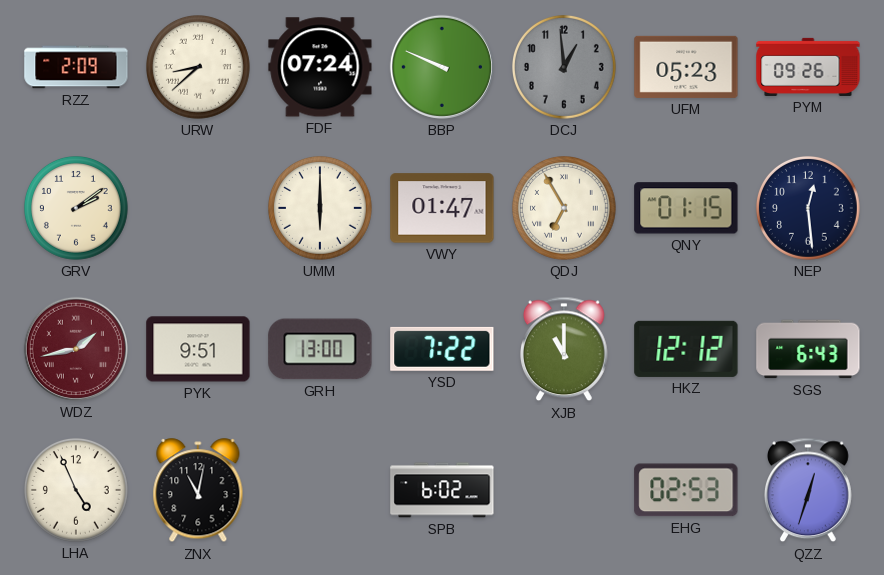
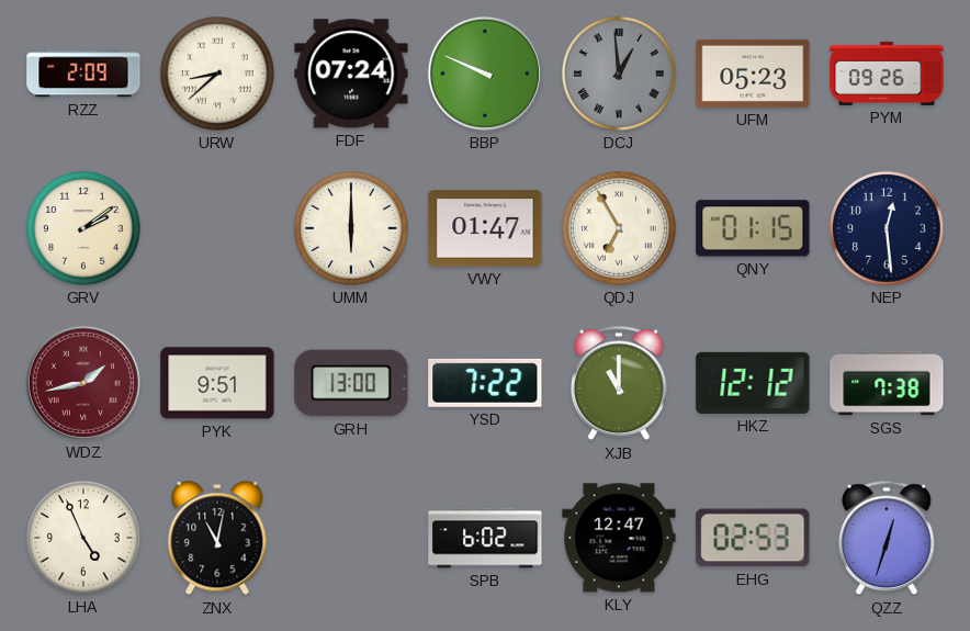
DCJ numerals: Arabic -> Roman (620, 75)
SGS: 6:43 -> 7:38 (887, 383)
KLY: none -> 12:47 (619, 538)
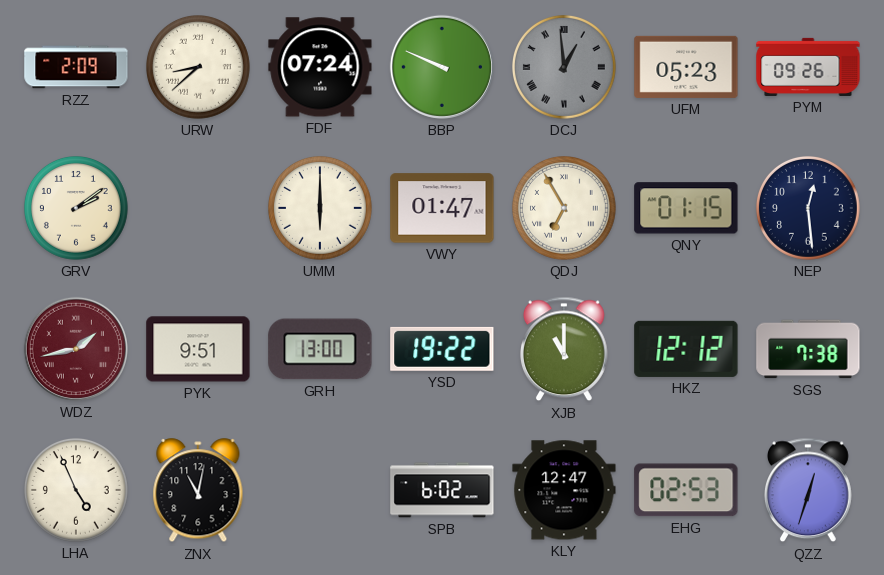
YSD: 7:22 -> 19:22 (442, 349)
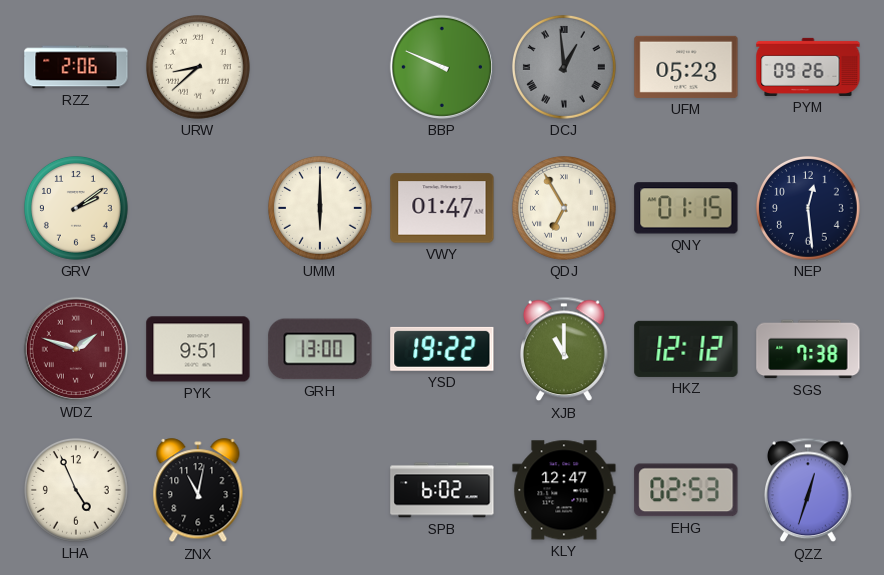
RZZ: 2:09 -> 2:06 (76, 67)
FDF: 07:24 -> none (320, 67)
WDZ: 1:43 -> 1:48 (76, 349)
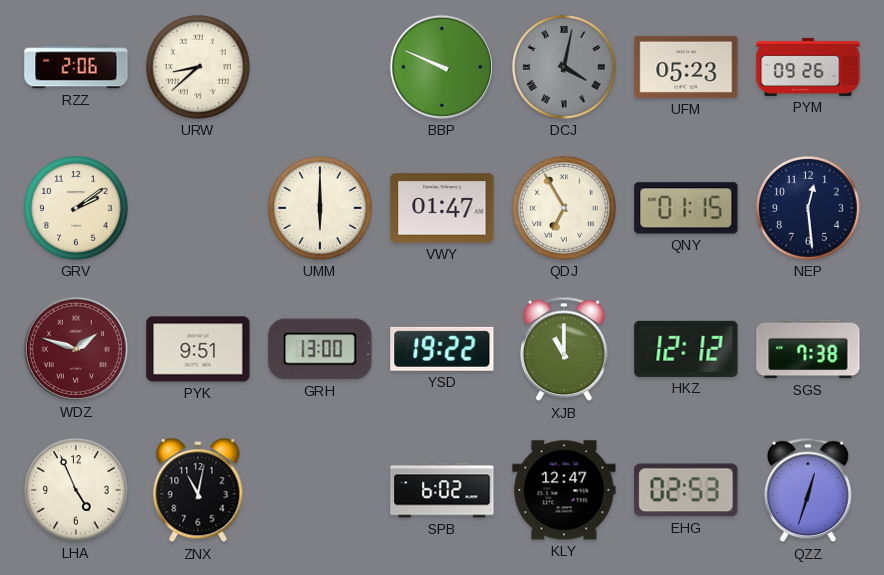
DCJ: 12:59 -> 4:02 (565, 68)
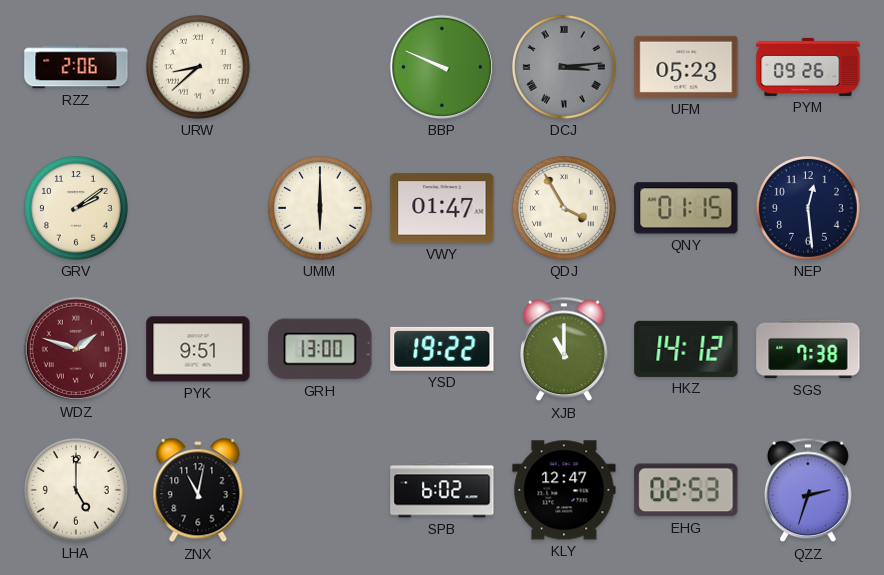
DCJ: 4:02 -> 3:14 (565, 68)
QDJ: 6:55 -> 3:55 (565, 209)
HKZ: 12:12 -> 14:12 (686, 349)
LHA: 4:56 -> 5:00 (77, 491)
QZZ: 12:33 -> 2:33 (809, 490)
